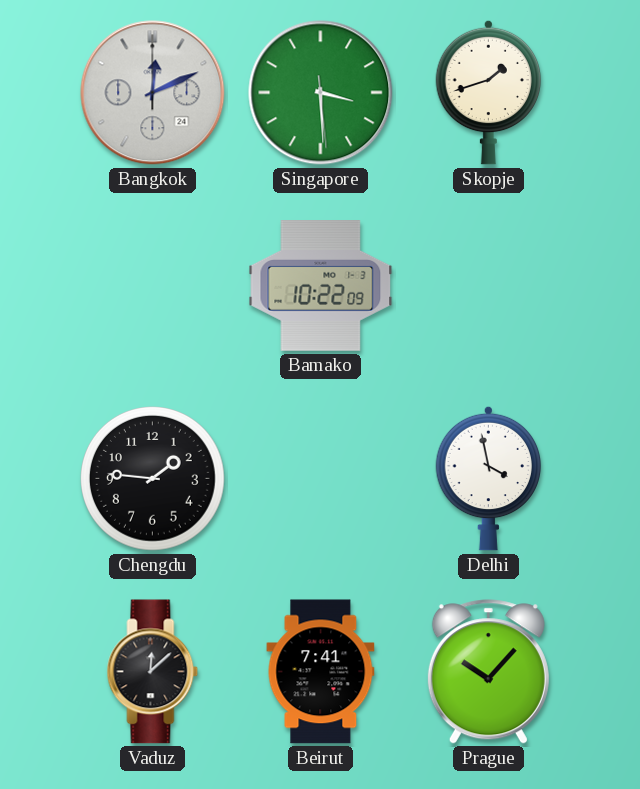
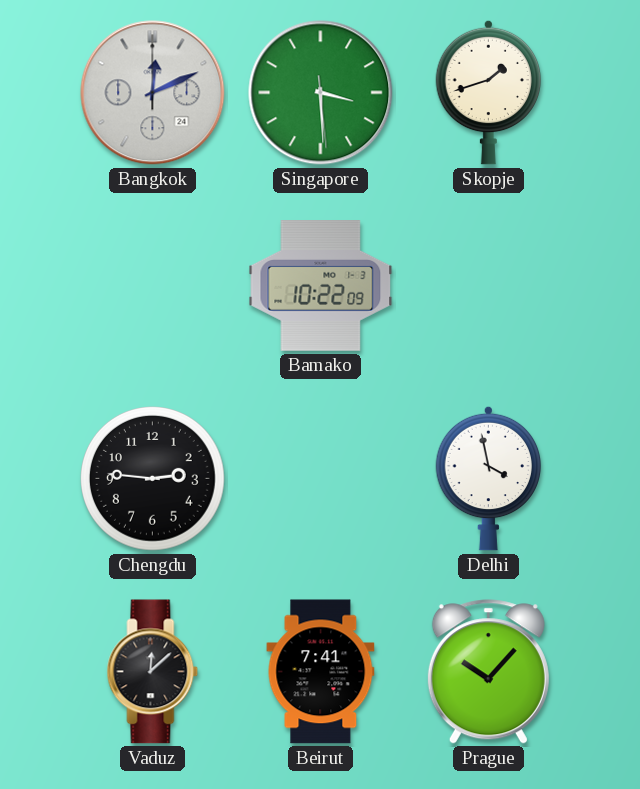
Chengdu: 1:46 -> 2:46 (153, 479)
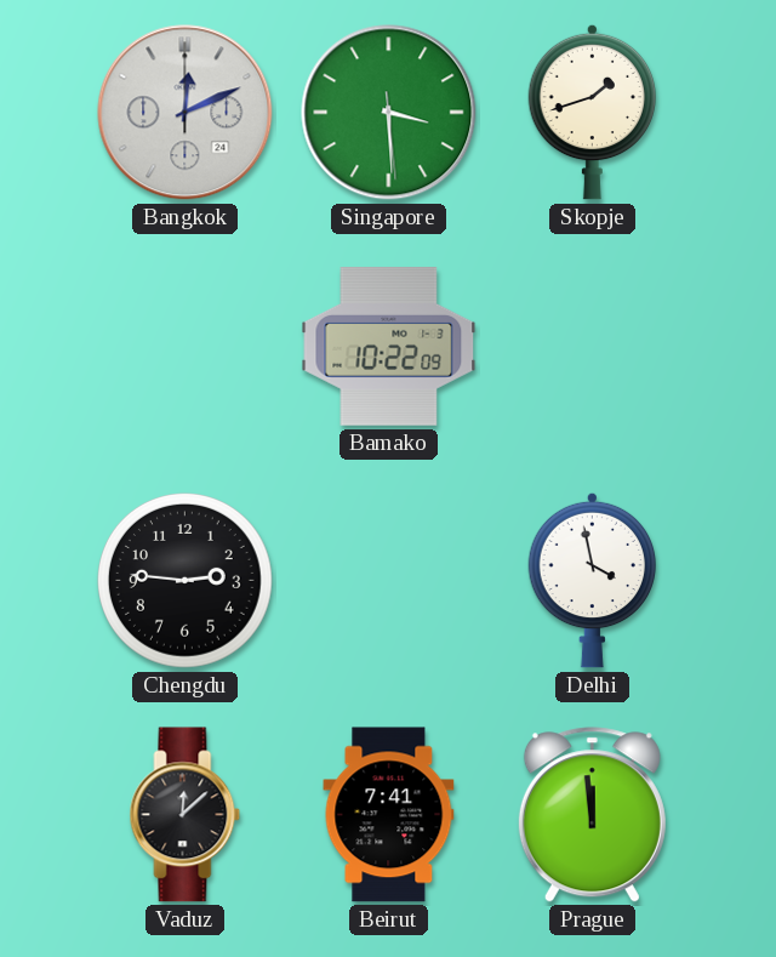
Prague: 10:07 -> 11:59 (592, 815)
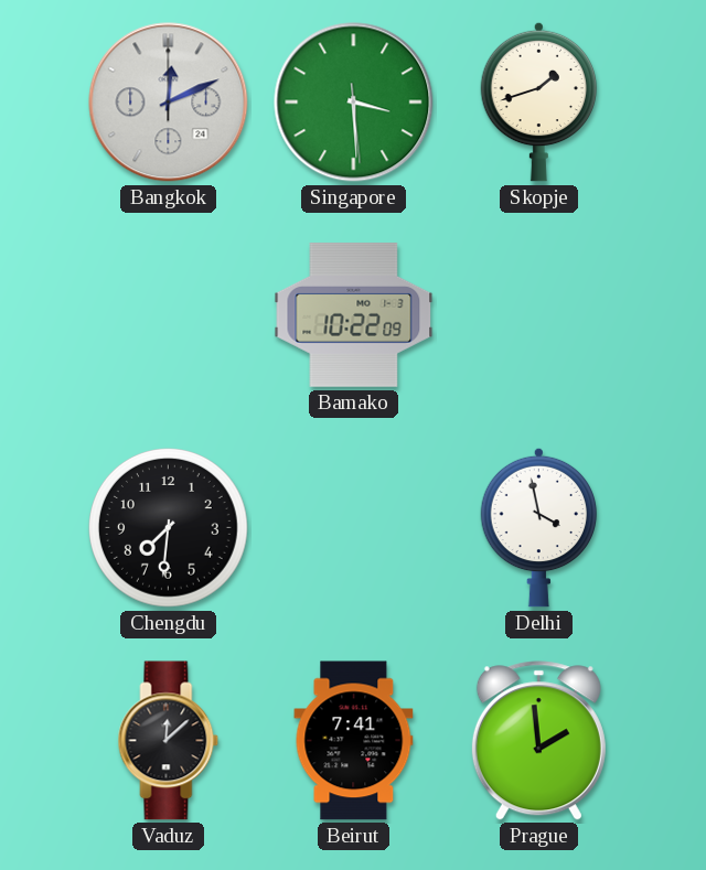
Chengdu: 2:46 -> 7:31 (169, 528)
Prague: 11:59 -> 1:59 (538, 741)
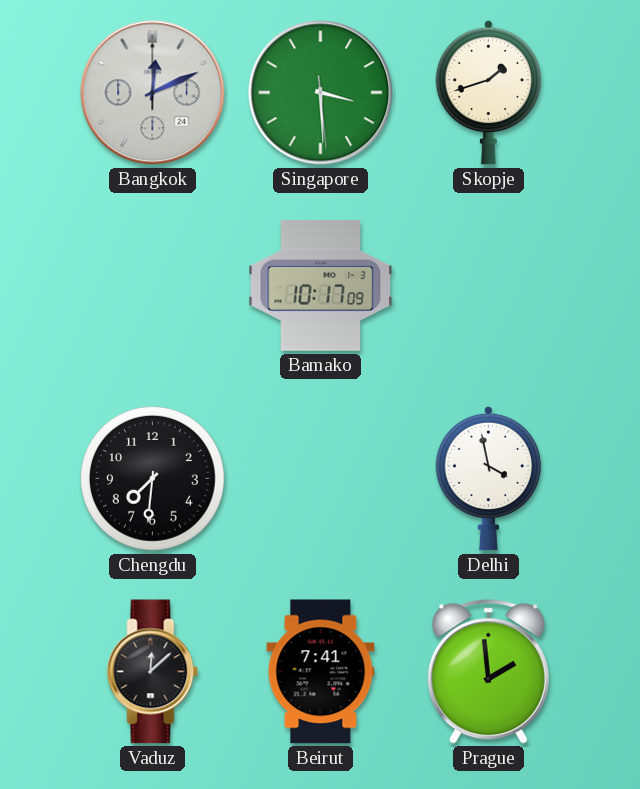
Bamako: 10:22 -> 10:17 (321, 286)
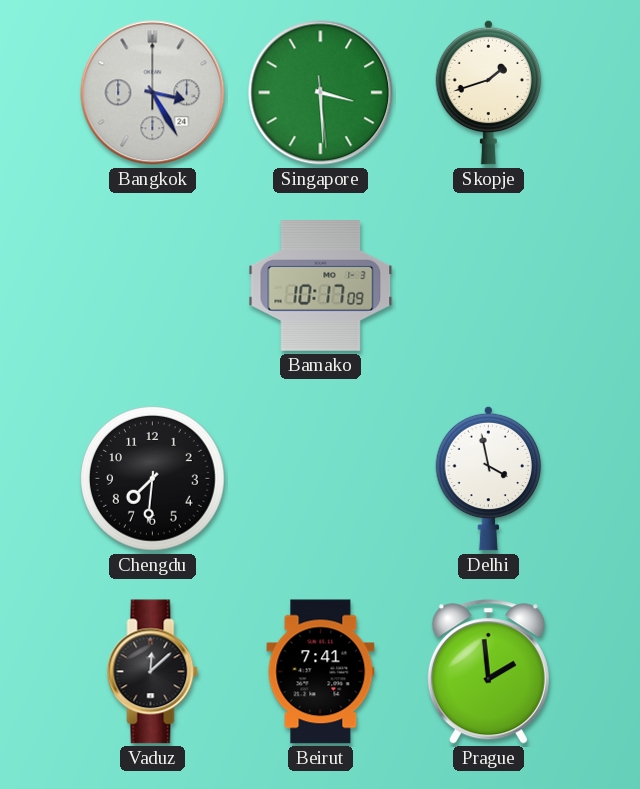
Bangkok: 12:11 -> 3:25 (153, 93)
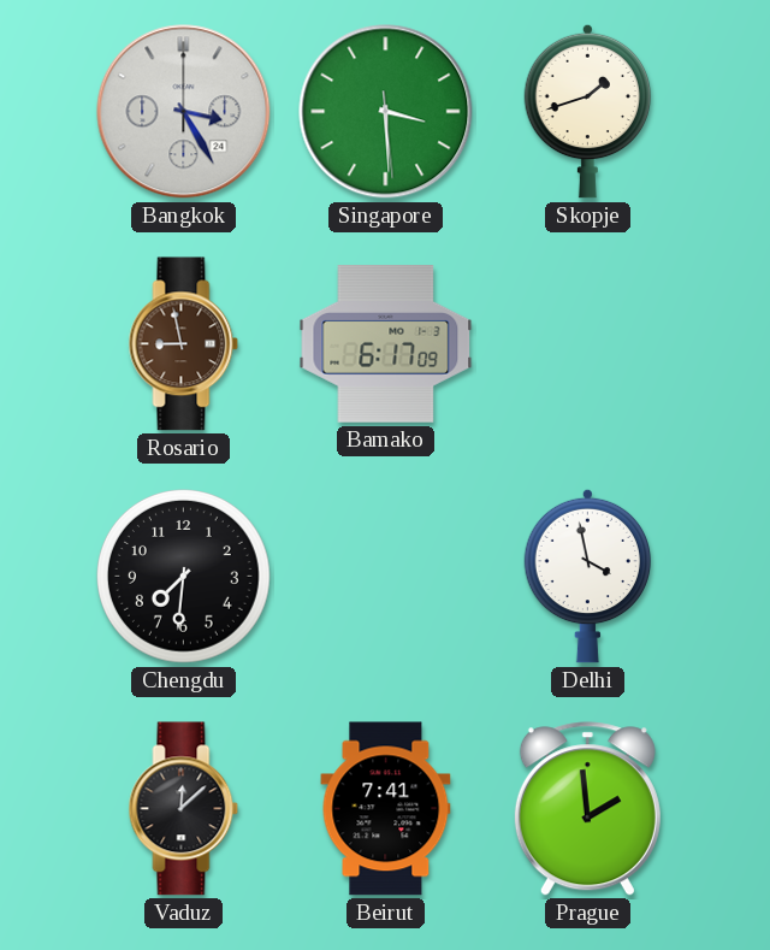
Rosario: none -> 8:58 (184, 344)
Bamako: 10:17 -> 6:17 (386, 344)
